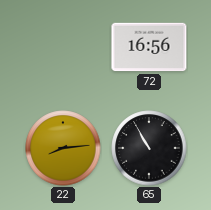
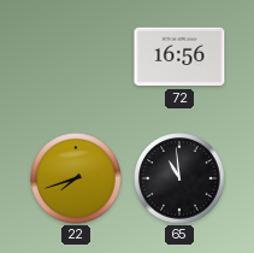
22: 8:14 -> 7:42 (76, 178)
65: 10:55 -> 10:59 (179, 178)
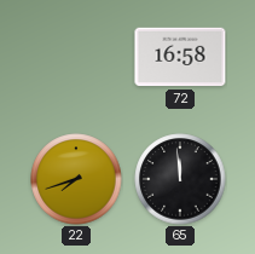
72: 16:56 -> 16:58 (180, 57)
65: 10:59 -> 11:59 (180, 179)
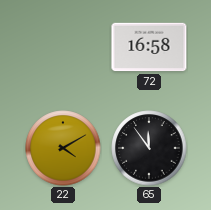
22: 7:42 -> 4:10 (63, 148)
65: 11:59 -> 11:54 (149, 148)
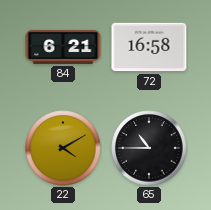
84: none -> 6:21 (63, 47)
65: 11:54 -> 10:45 (149, 148)
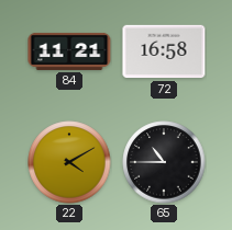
84: 6:21 -> 11:21 (69, 51)
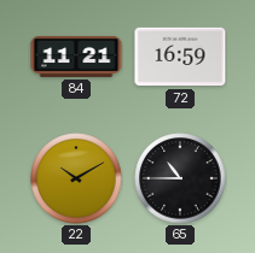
72: 16:58 -> 16:59 (180, 57)
22: 4:10 -> 10:10 (76, 178)
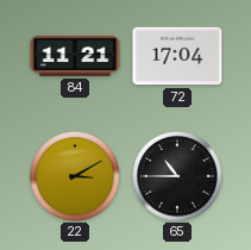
72: 16:59 -> 17:04 (177, 56)
22: 10:10 -> 3:10 (75, 176)
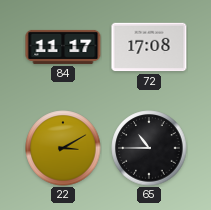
84: 11:21 -> 11:17 (63, 47)
72: 17:04 -> 17:08 (149, 47)
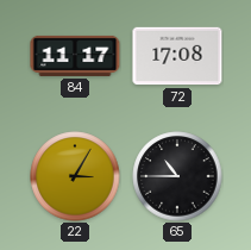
22: 3:10 -> 3:05 (75, 176)
